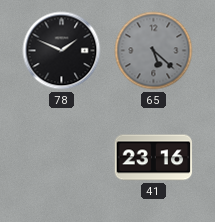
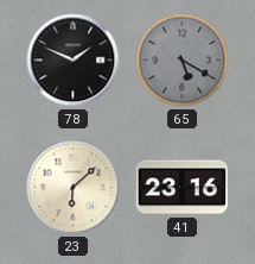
65: 5:22 -> 5:20 (183, 61)
23: none -> 6:08 (74, 188)
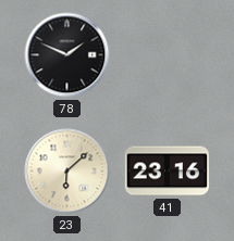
65: 5:20 -> none (183, 61)
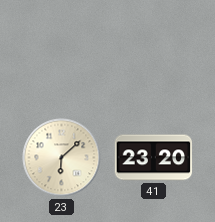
78: 1:49 -> none (67, 55)
41: 23:16 -> 23:20 (154, 158)
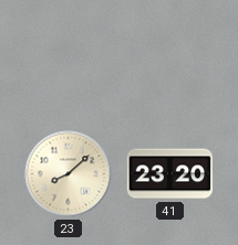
23: 6:08 -> 8:08 (69, 174)
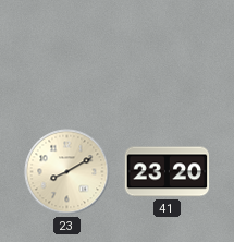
23: 8:08 -> 8:10 (67, 172)
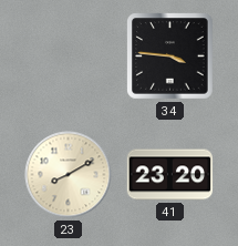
34: none -> 3:46 (170, 57)
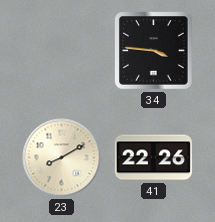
41: 23:20 -> 22:26 (154, 158)
